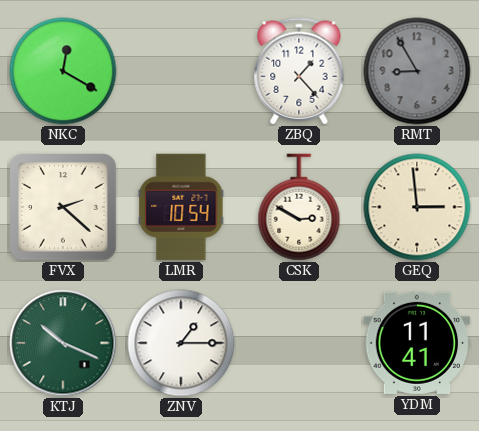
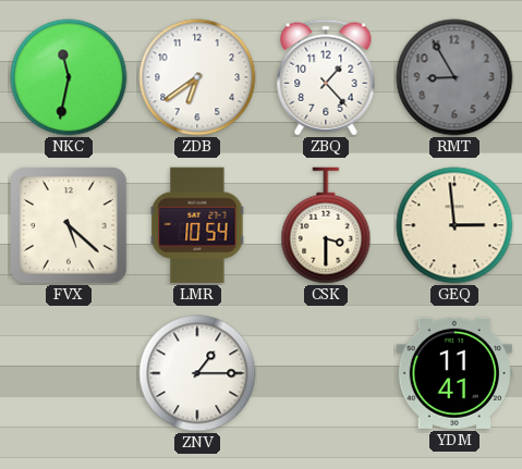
NKC: 12:20 -> 11:32 (69, 77)
ZDB: none -> 6:39 (197, 77)
FVX: 2:22 -> 5:22 (69, 225)
CSK: 2:50 -> 3:30 (326, 225)
KTJ: 10:19 -> none (63, 343)
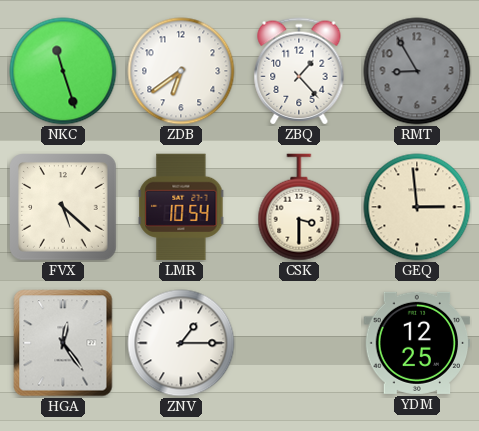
NKC: 11:32 -> 11:27 (63, 71)
HGA: none -> 12:24 (63, 343)
YDM: 11:41 -> 12:25 (417, 343)
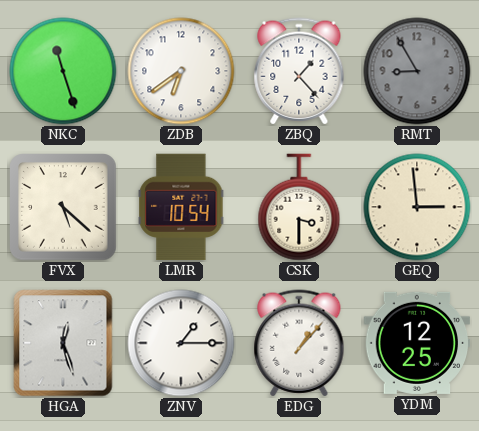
HGA: 12:24 -> 12:27 (63, 343)
EDG: none -> 1:07 (299, 343)
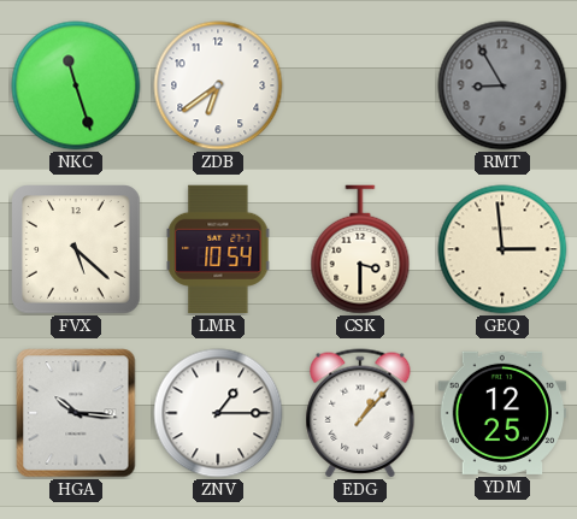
ZBQ: 1:23 -> none (299, 71)
HGA: 12:27 -> 10:16 (76, 413)
